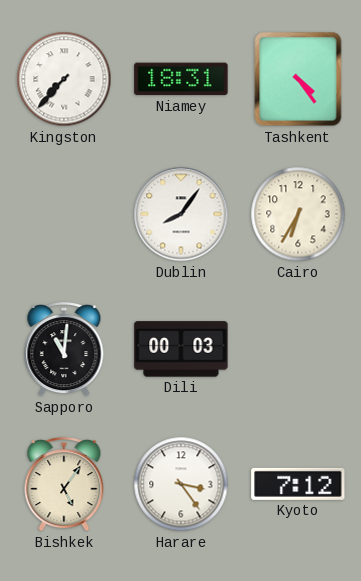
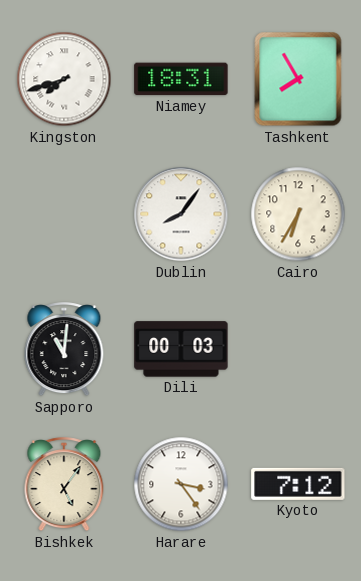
Kingston: 7:37 -> 7:42 (64, 79)
Tashkent: 4:24 -> 7:55 (298, 79)
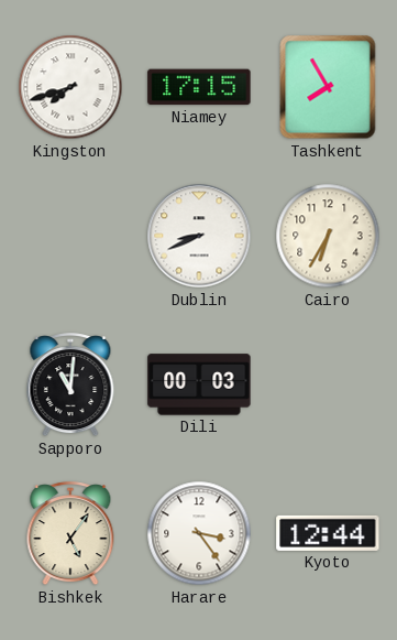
Niamey: 18:31 -> 17:15 (199, 87)
Dublin: 8:06 -> 8:41 (199, 236)
Kyoto: 7:12 -> 12:44 (328, 533)
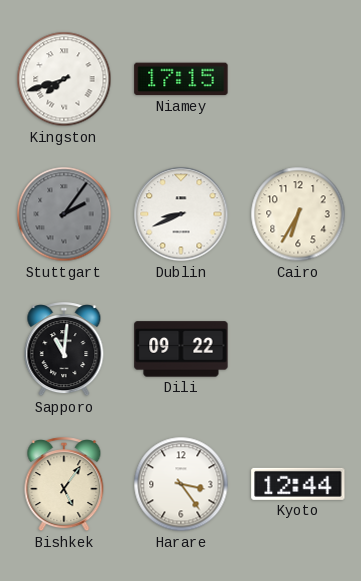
Tashkent: 7:55 -> none (328, 87)
Stuttgart: none -> 2:06 (64, 214)
Dili: 00:03 -> 09:22 (181, 349)
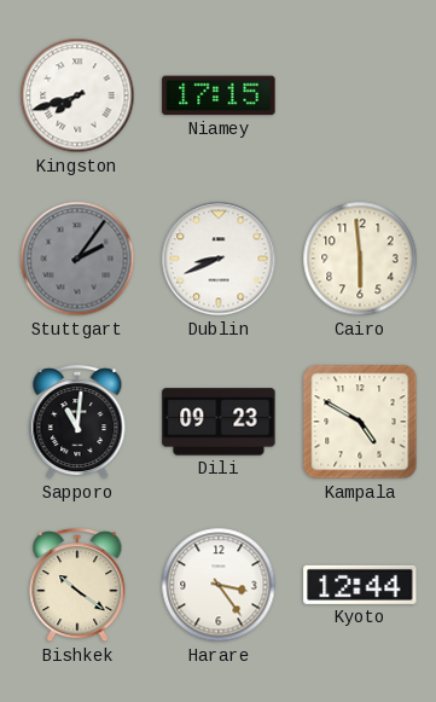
Cairo: 6:35 -> 5:59 (360, 259)
Dili: 09:22 -> 09:23 (219, 422)
Kampala: none -> 4:50 (360, 422)
Bishkek: 5:06 -> 10:21 (77, 586)
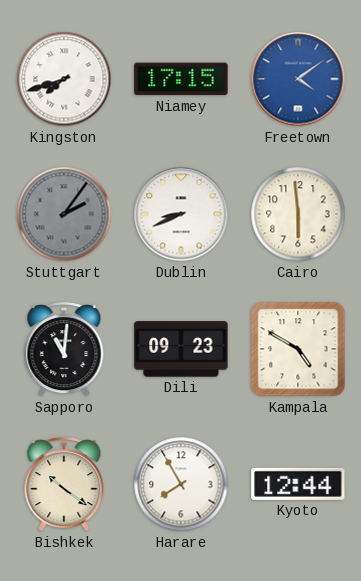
Freetown: none -> 4:09 (298, 79)
Harare: 3:24 -> 7:55 (181, 484)
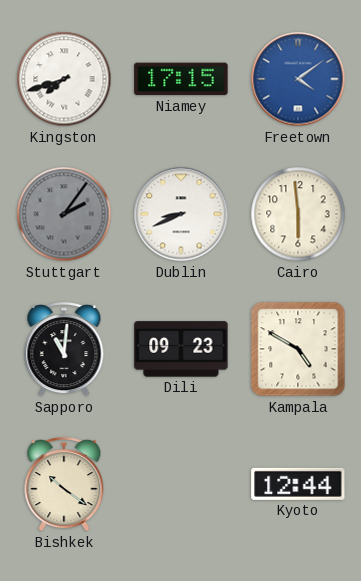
Harare: 7:55 -> none (181, 484)
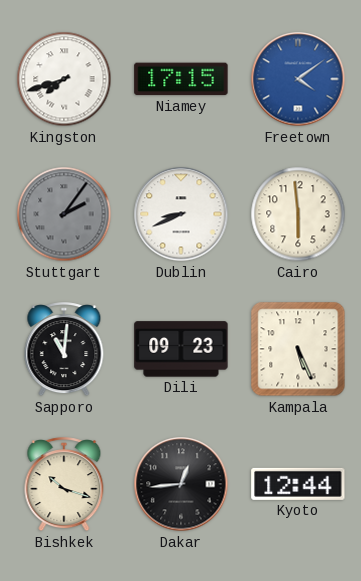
Kampala: 4:50 -> 5:26 (298, 349)
Bishkek: 10:21 -> 10:18 (64, 485)
Dakar: none -> 12:44 (181, 484)
